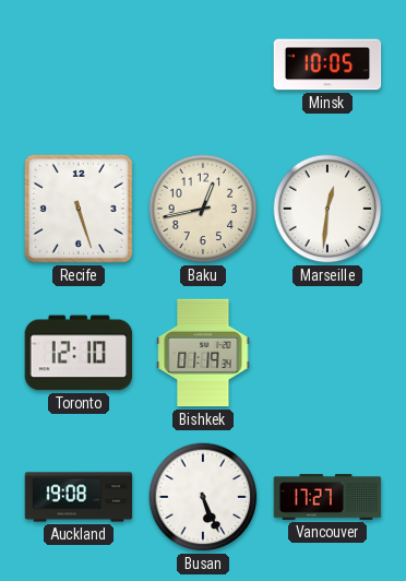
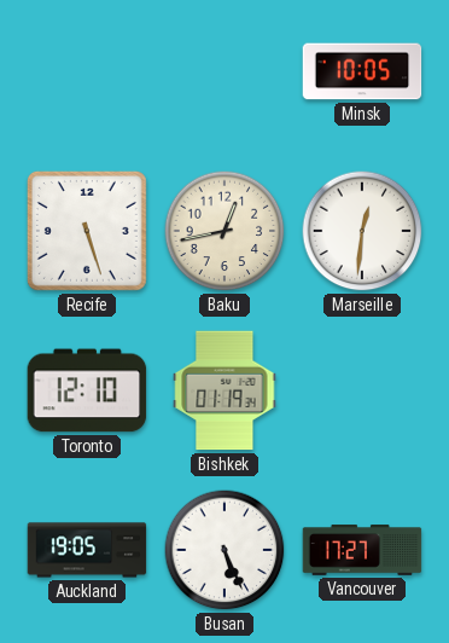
Auckland: 19:08 -> 19:05 (87, 550)
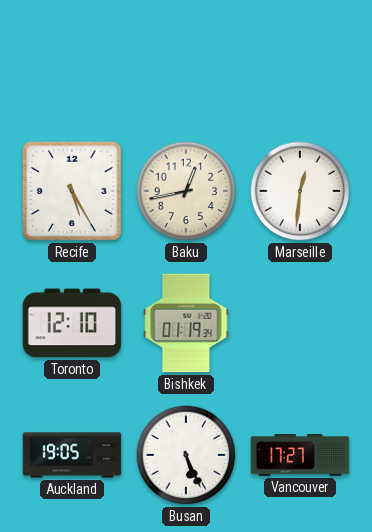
Minsk: 10:05 -> none (362, 71)
Recife: 5:27 -> 5:25 (72, 191)
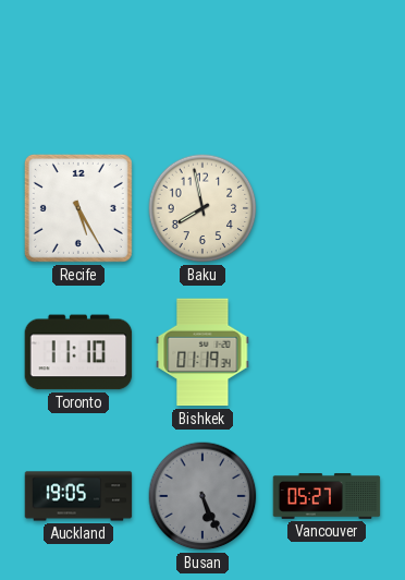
Baku: 12:43 -> 7:58 (202, 208)
Marseille: 12:31 -> none (300, 191)
Toronto: 12:10 -> 11:10 (78, 352)
Busan dial: white -> grey (202, 496)
Vancouver: 17:27 -> 05:27 (327, 496)
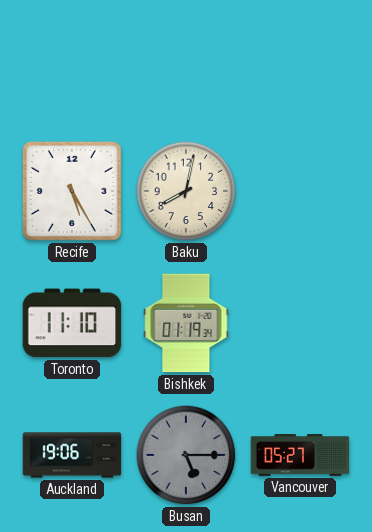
Baku: 7:58 -> 8:02 (186, 191)
Auckland: 19:05 -> 19:06 (72, 455)
Busan: 5:26 -> 5:15 (186, 455)
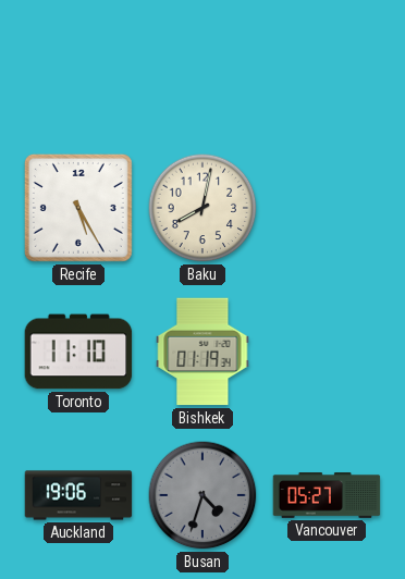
Busan: 5:15 -> 4:33 (202, 495)
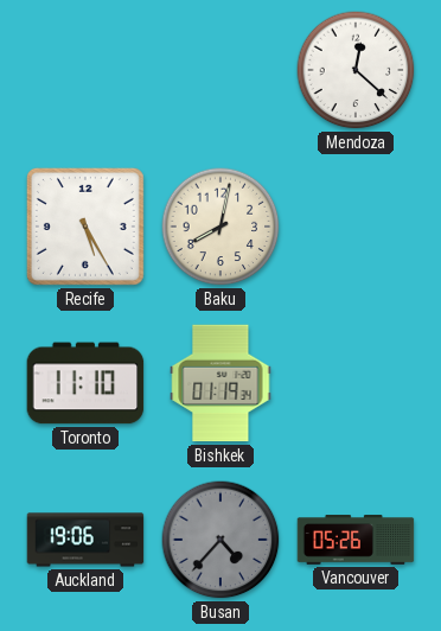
Mendoza: none -> 12:22 (356, 70)
Busan: 4:33 -> 4:37 (220, 540)
Vancouver: 05:27 -> 05:26 (356, 540)
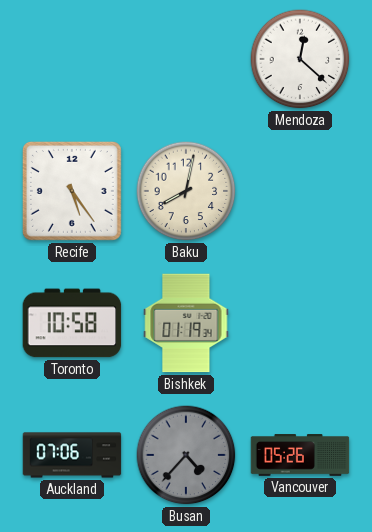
Recife: 5:25 -> 5:24 (72, 191)
Toronto: 11:10 -> 10:58 (72, 323)
Auckland: 19:06 -> 07:06 (72, 455)
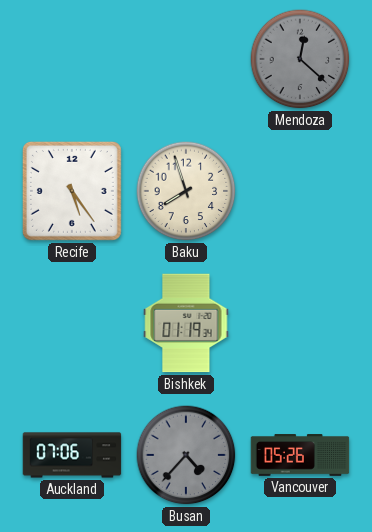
Mendoza dial: white -> grey (300, 59)
Baku: 8:02 -> 7:57 (186, 191)
Toronto: 10:58 -> none (72, 323)
